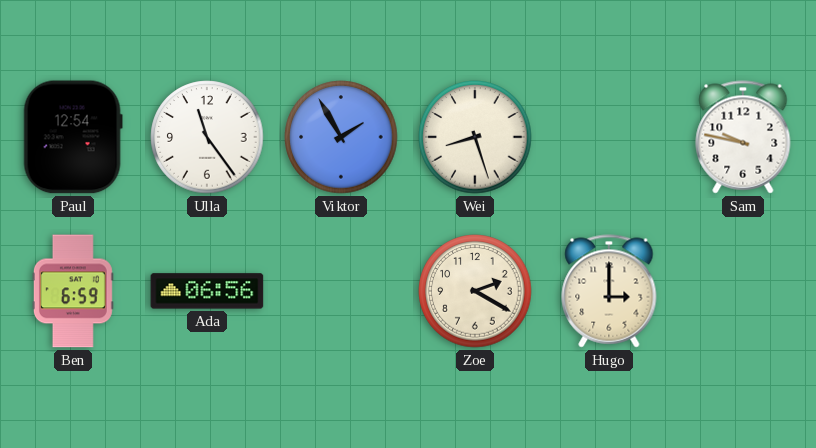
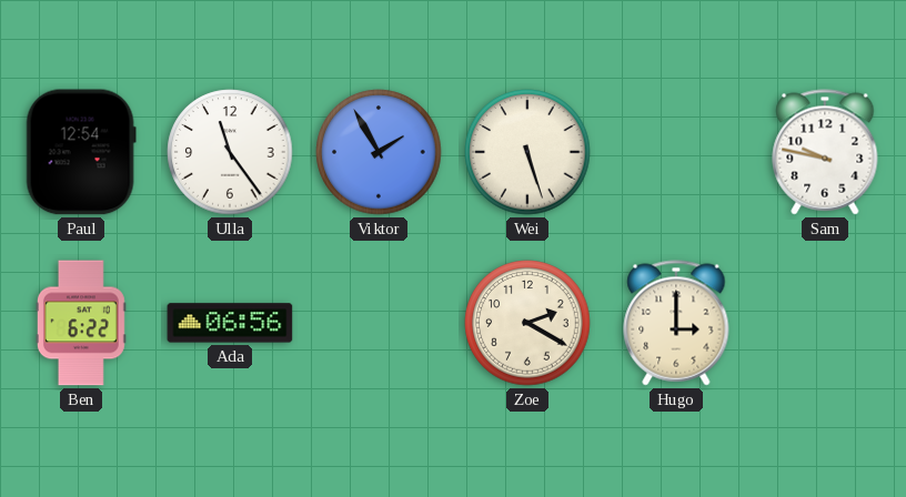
Wei: 8:27 -> 5:27 (527, 152)
Ben: 6:59 -> 6:22 (81, 323)
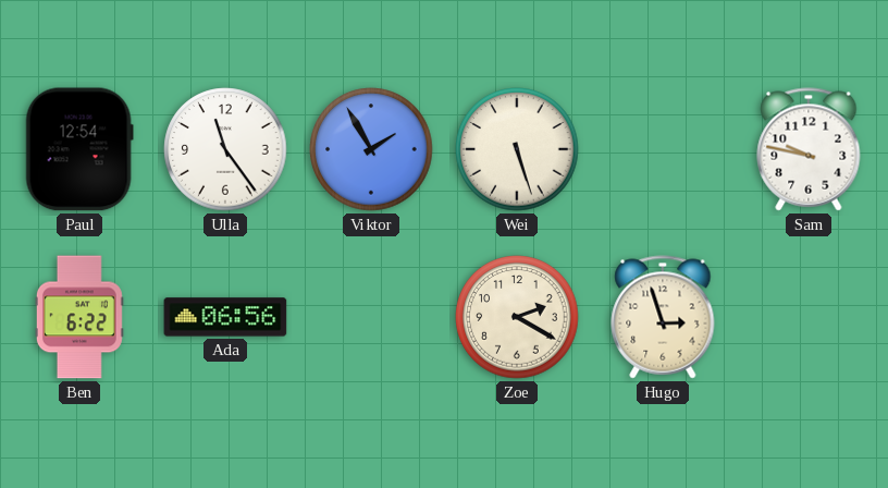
Hugo: 3:00 -> 2:57 (663, 317)
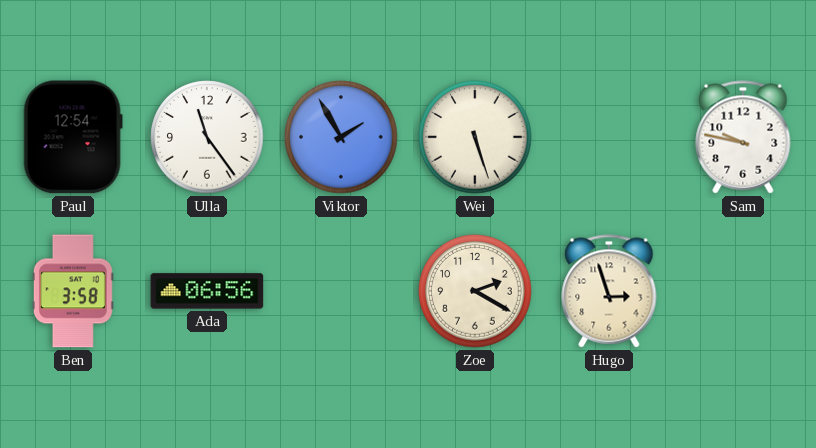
Ben: 6:22 -> 3:58 (73, 291)
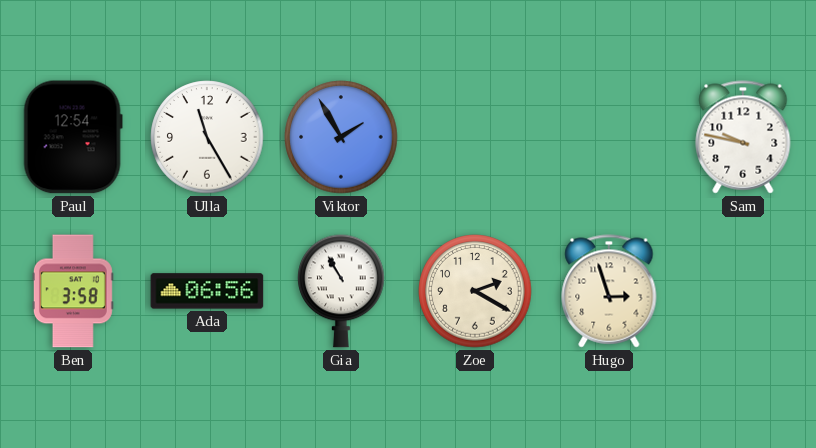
Ulla: 11:24 -> 11:25 (207, 137)
Wei: 5:27 -> none (475, 137)
Gia: none -> 10:55 (341, 291)
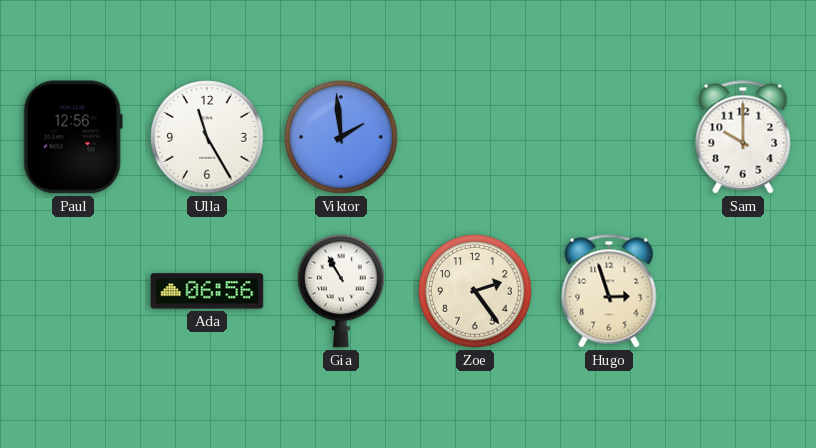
Paul: 12:54 -> 12:56 (73, 137)
Viktor: 1:55 -> 1:59 (341, 137)
Sam: 9:47 -> 10:00 (743, 137)
Ben: 3:58 -> none (73, 291)
Zoe: 2:20 -> 2:24 (475, 291)
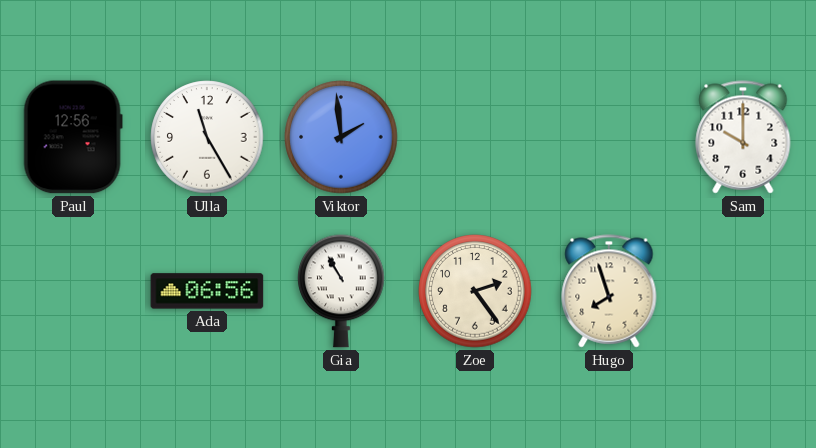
Hugo: 2:57 -> 7:57 (609, 291)
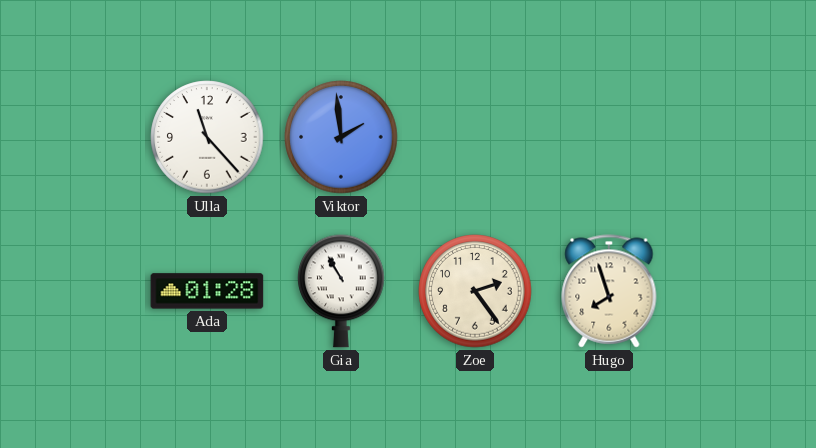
Paul: 12:56 -> none (73, 137)
Ulla: 11:25 -> 11:23 (207, 137)
Sam: 10:00 -> none (743, 137)
Ada: 06:56 -> 01:28 (207, 291)
